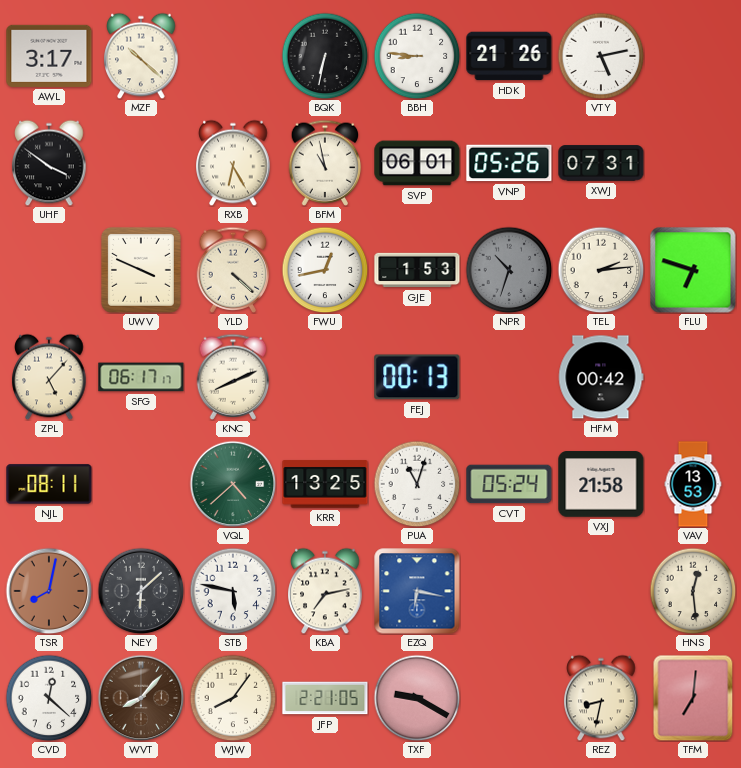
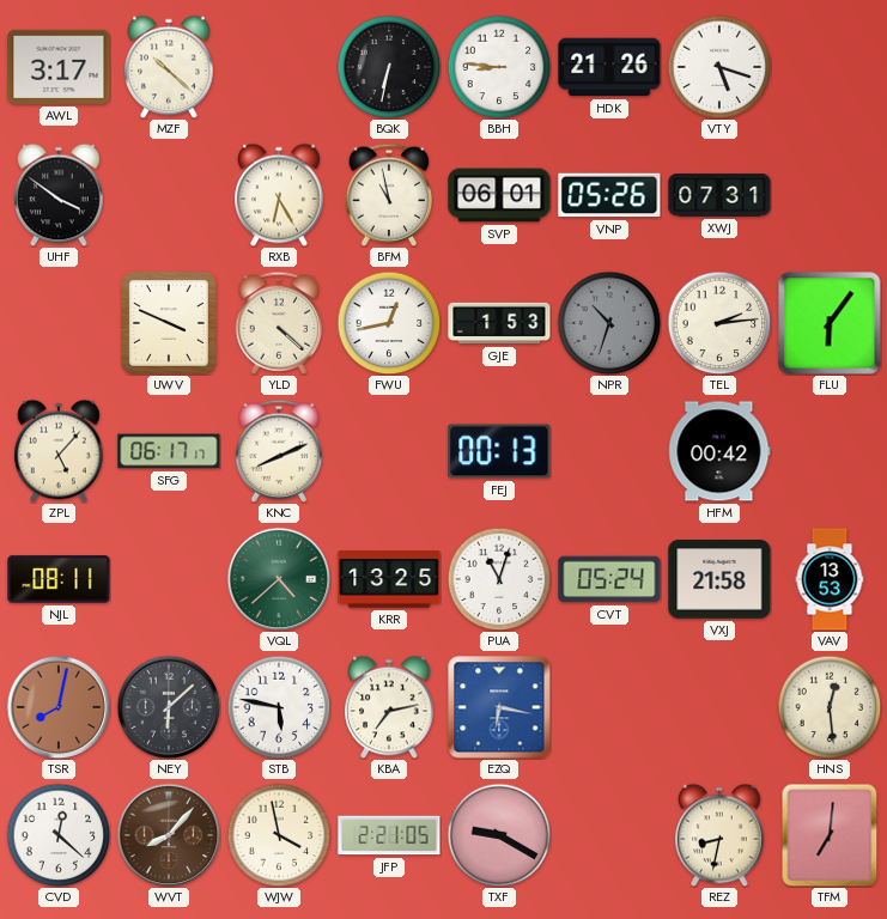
VTY: 5:13 -> 5:18 (719, 67)
FLU: 6:48 -> 6:06 (830, 323)
WJW: 8:06 -> 3:58 (279, 835)
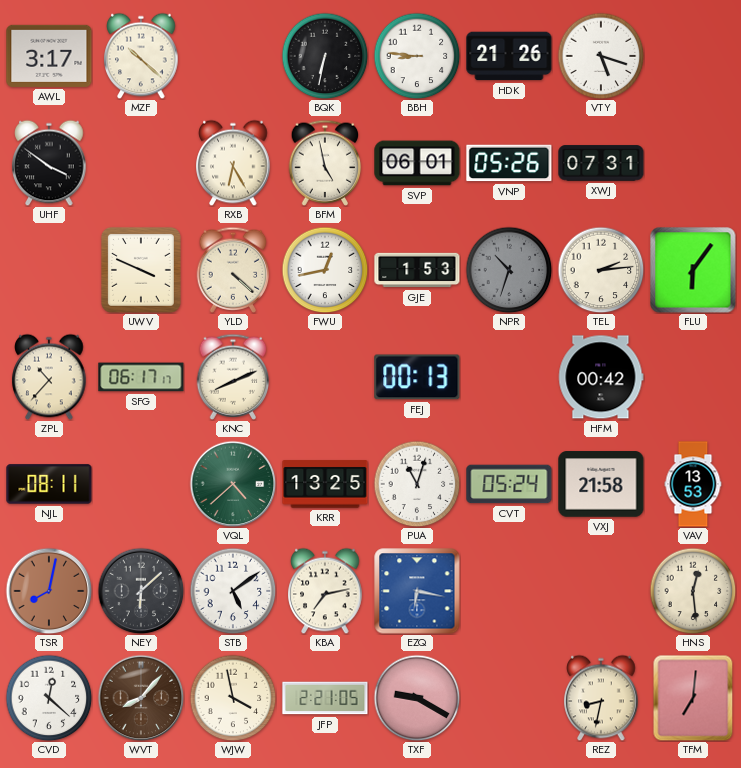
BFM: 10:58 -> 4:58 (325, 163)
ZPL: 5:07 -> 10:37 (49, 377)
STB: 5:47 -> 5:09 (233, 591)
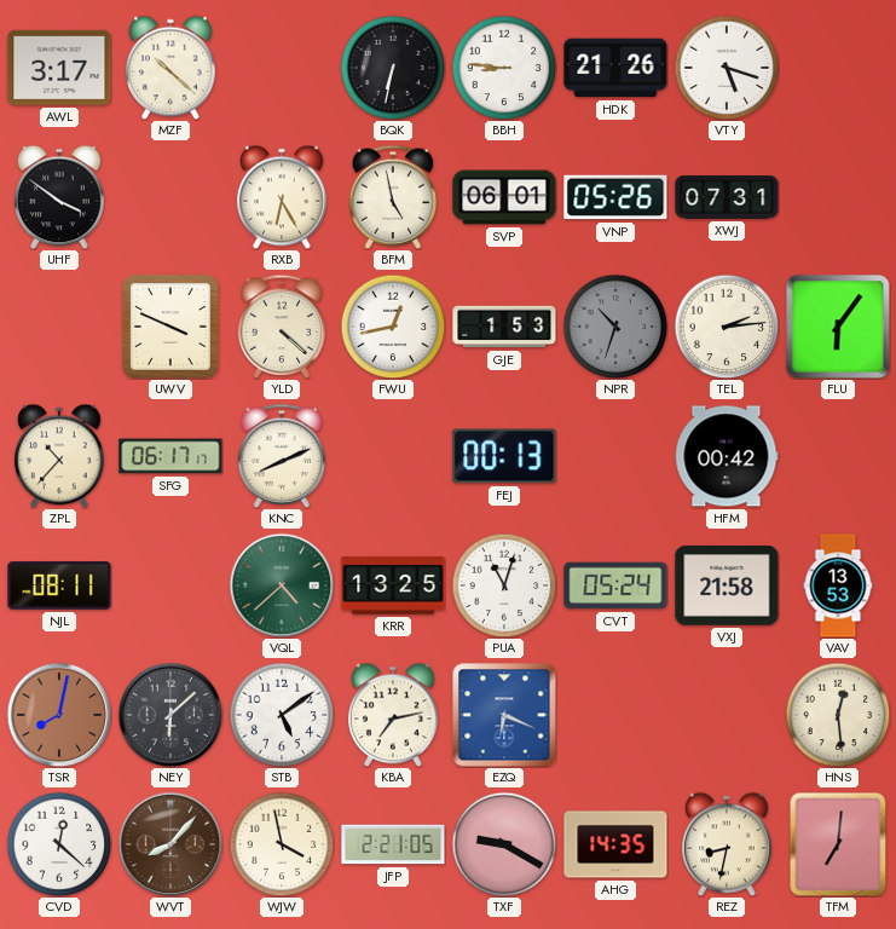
EZQ: 6:17 -> 6:19 (504, 715)
AHG: none -> 14:35 (615, 844)
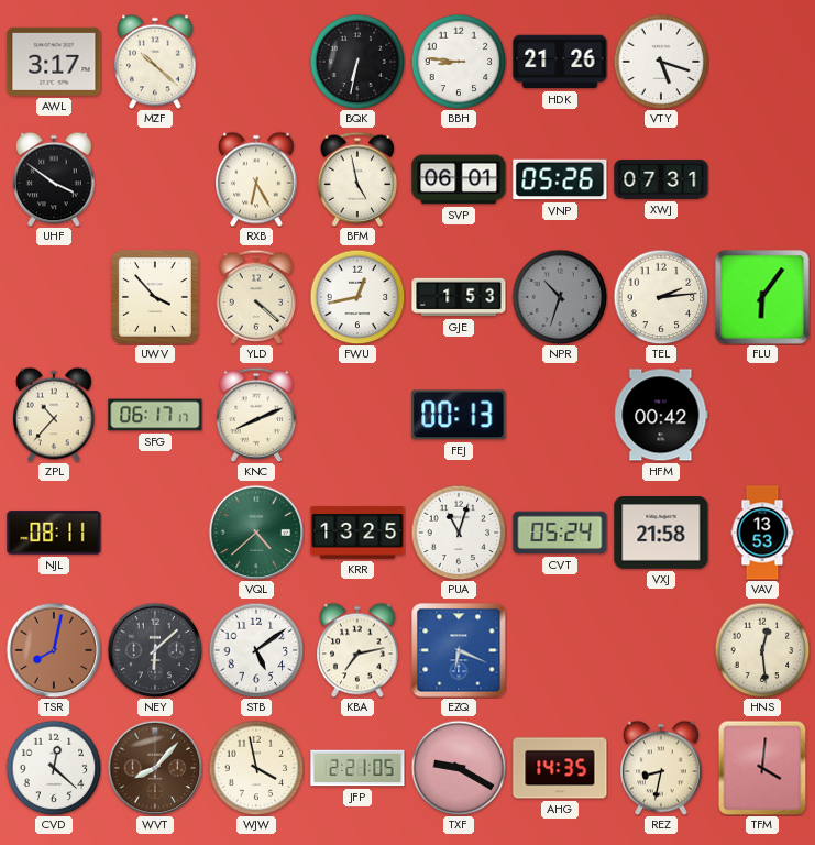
UWV: 3:49 -> 3:53 (155, 297)
TFM: 7:01 -> 4:01 (762, 768)
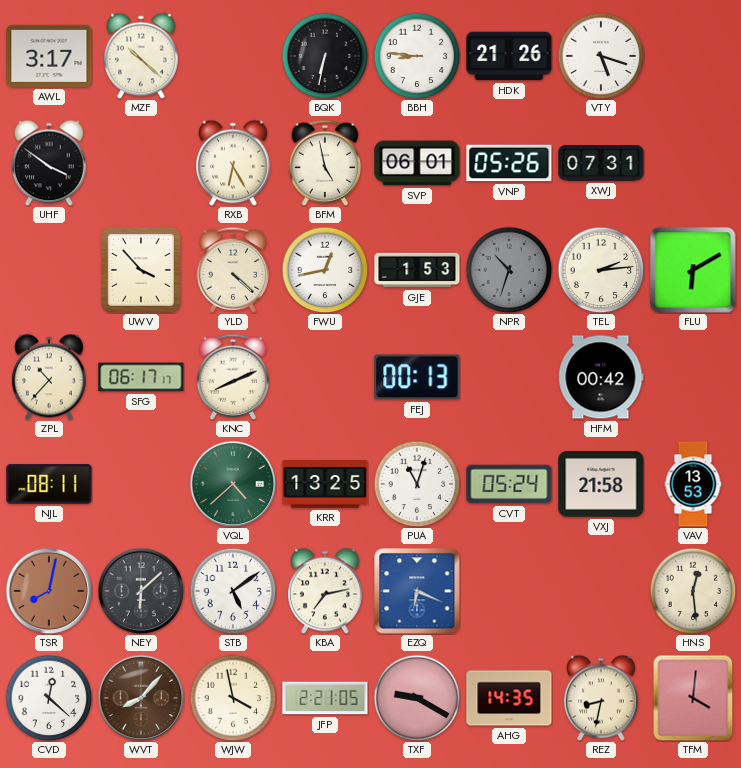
FLU: 6:06 -> 6:10 (693, 270)
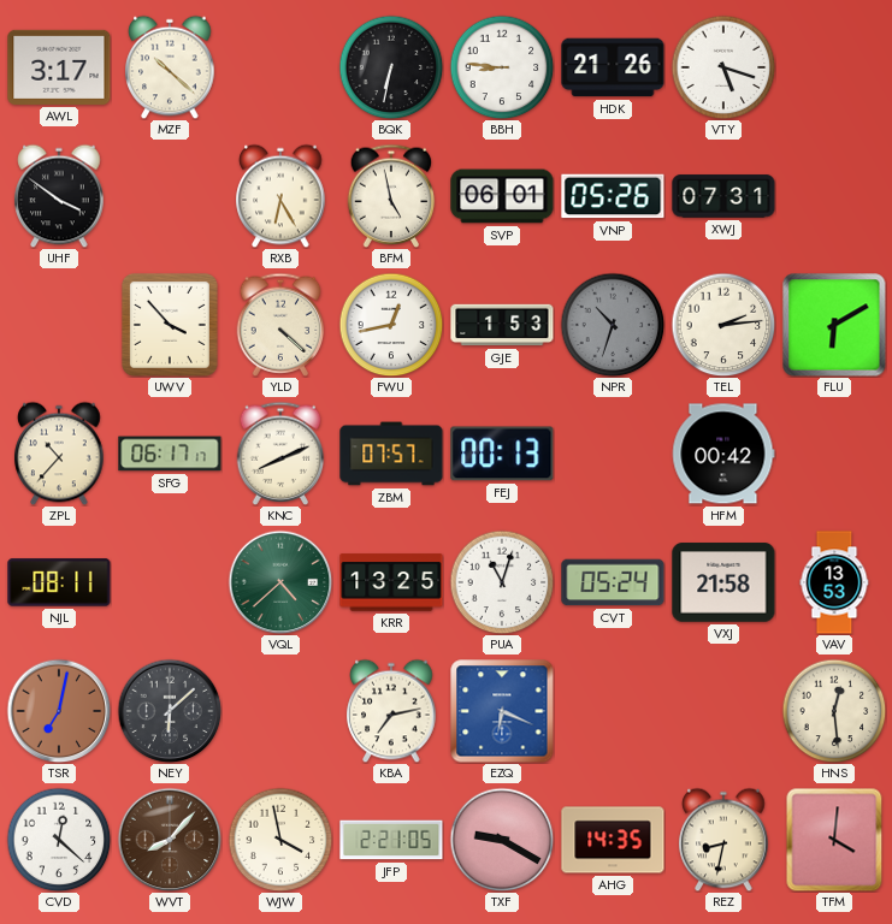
ZBM: none -> 07:57 (391, 454)
TSR: 8:02 -> 7:02 (59, 711)
STB: 5:09 -> none (233, 591)
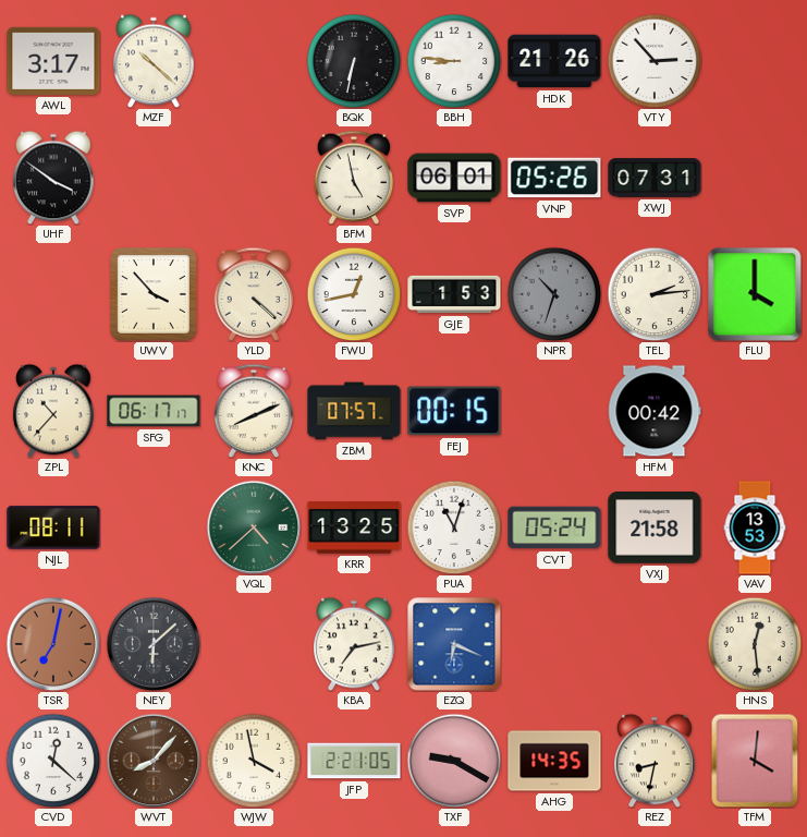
VTY: 5:18 -> 2:53 (655, 61)
RXB: 6:25 -> none (280, 196)
FLU: 6:10 -> 4:00 (755, 294)
FEJ: 00:13 -> 00:15 (454, 411)
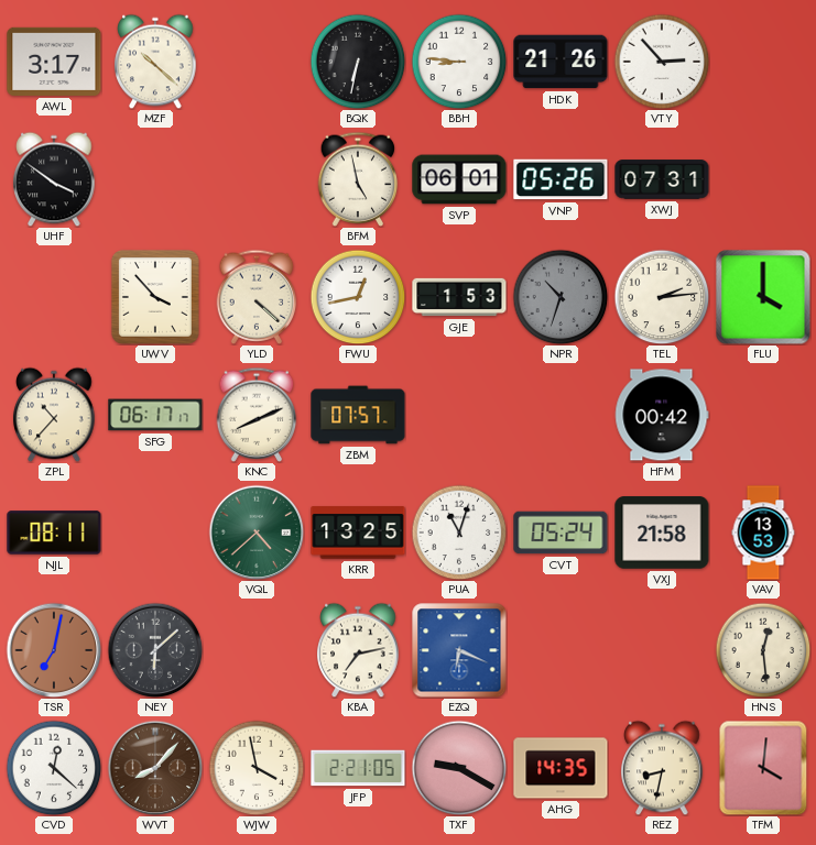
FEJ: 00:15 -> none (454, 411)
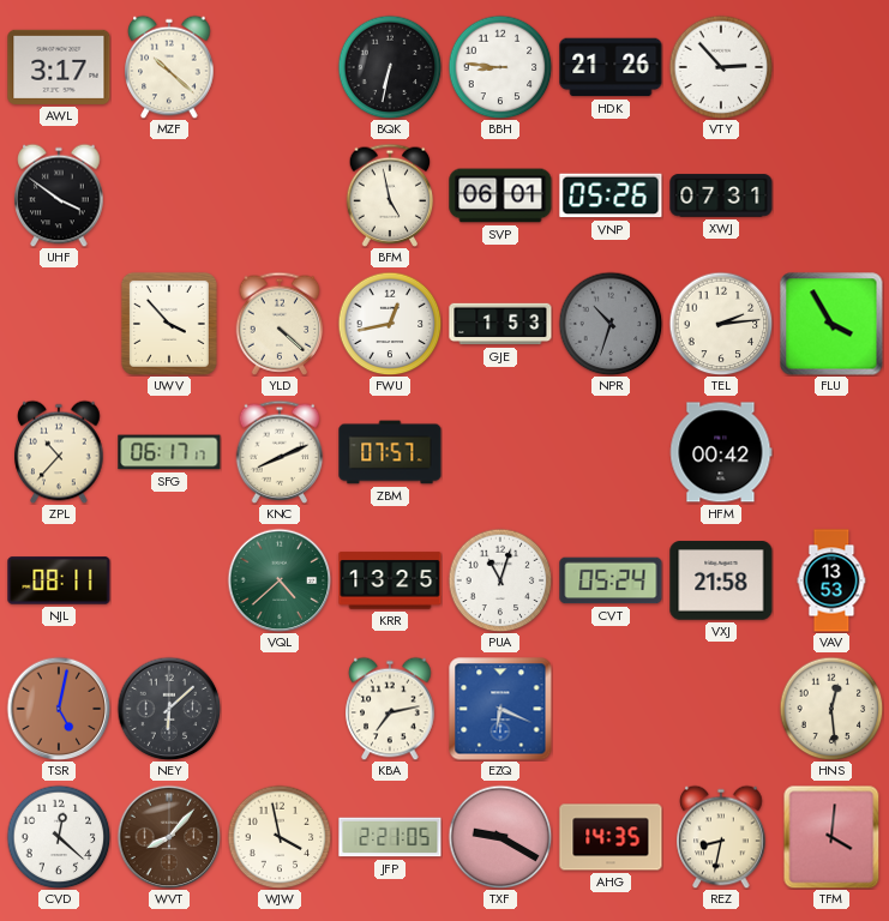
FLU: 4:00 -> 3:55 (831, 324)
TSR: 7:02 -> 5:02 (59, 709)
